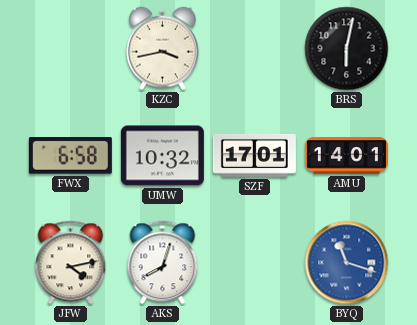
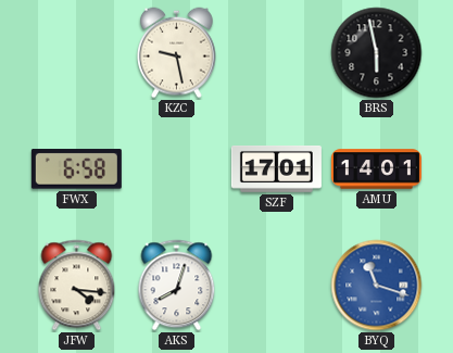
KZC: 3:43 -> 9:28 (177, 53)
BRS: 6:02 -> 5:58 (377, 53)
UMW: 10:32 -> none (162, 156)
JFW: 4:13 -> 4:16 (77, 286)
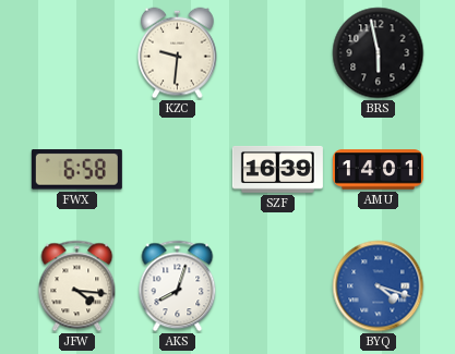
KZC: 9:28 -> 9:31 (178, 53)
SZF: 17:01 -> 16:39 (277, 170)
BYQ: 11:18 -> 4:18 (379, 286)
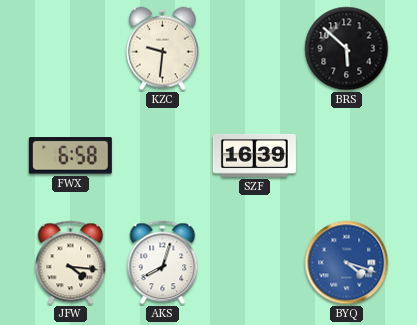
BRS: 5:58 -> 5:52 (347, 49)
AMU: 14:01 -> none (378, 170)
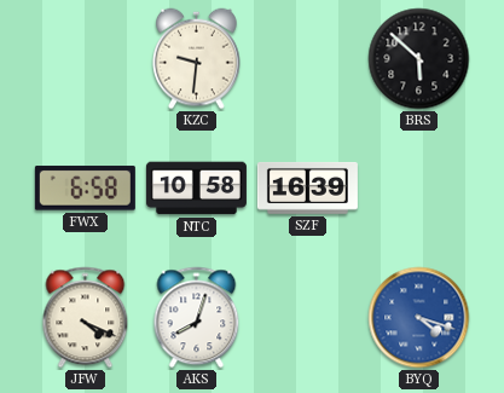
NTC: none -> 10:58 (196, 189)
JFW: 4:16 -> 4:19 (86, 318)
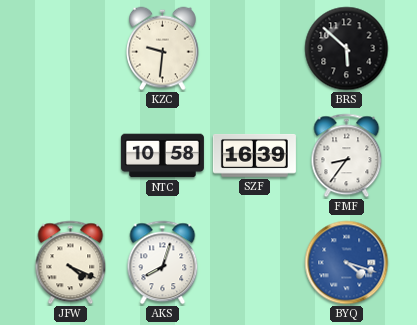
FWX: 6:58 -> none (85, 189)
FMF: none -> 8:36 (347, 156)
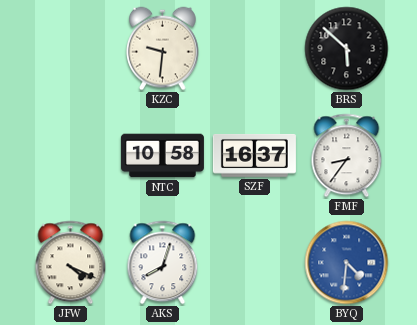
SZF: 16:39 -> 16:37 (254, 156)
BYQ: 4:18 -> 4:31 (347, 263)
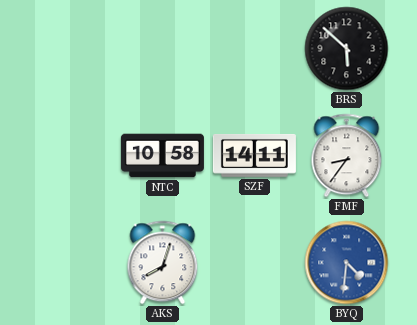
KZC: 9:31 -> none (163, 49)
SZF: 16:37 -> 14:11 (254, 156)
JFW: 4:19 -> none (71, 263)
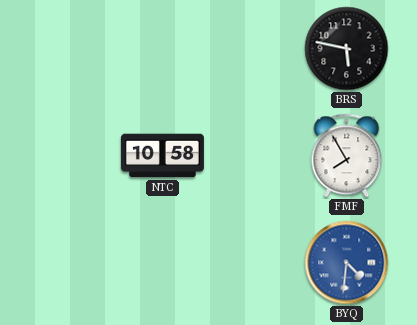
BRS: 5:52 -> 5:47 (347, 49)
SZF: 14:11 -> none (254, 156)
FMF: 8:36 -> 7:55 (347, 156)
AKS: 8:03 -> none (163, 263)
